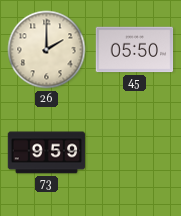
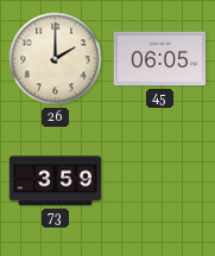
45: 05:50 -> 06:05 (160, 59)
73: 9:59 -> 3:59 (56, 181)
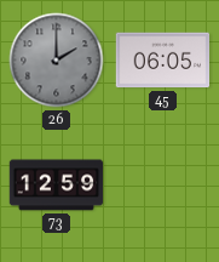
26 dial: cream -> grey (57, 61)
73: 3:59 -> 12:59 (57, 186)
